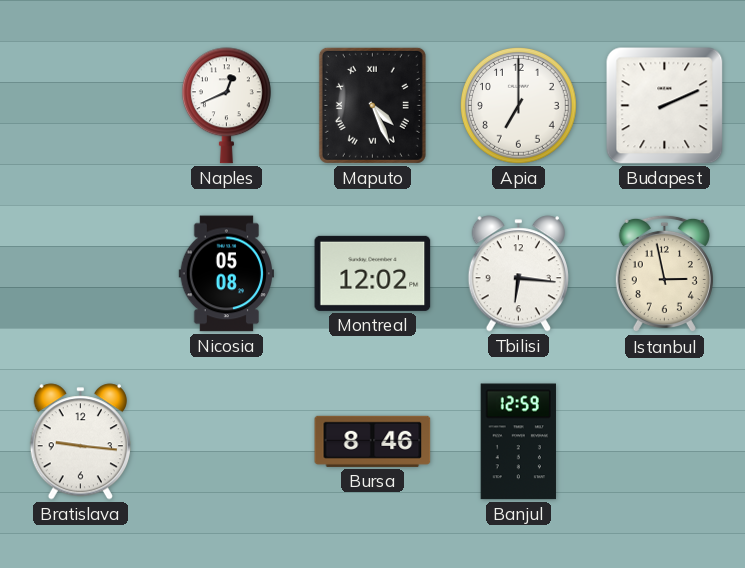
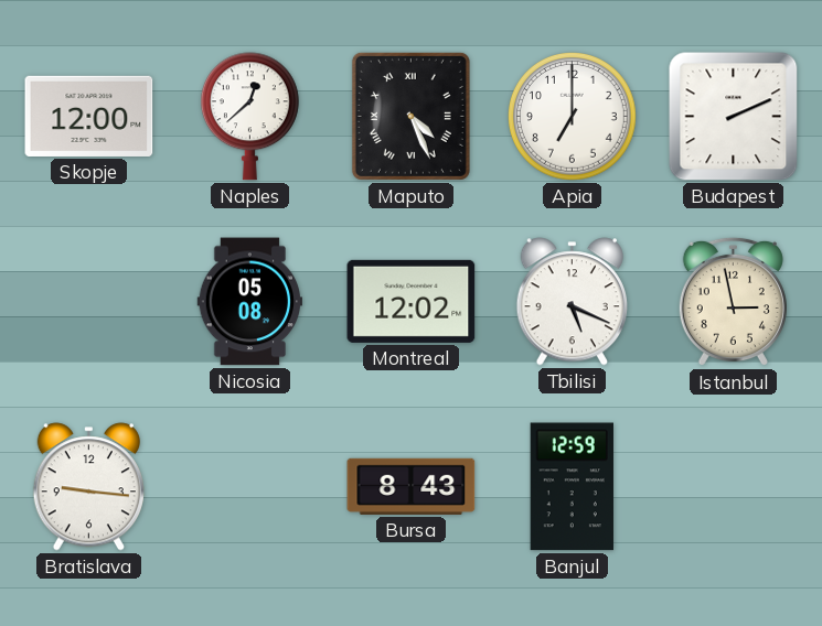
Skopje: none -> 12:00 (89, 116)
Naples: 12:41 -> 12:38 (249, 117)
Tbilisi: 6:16 -> 5:19 (572, 302)
Bursa: 8:46 -> 8:43 (412, 486)
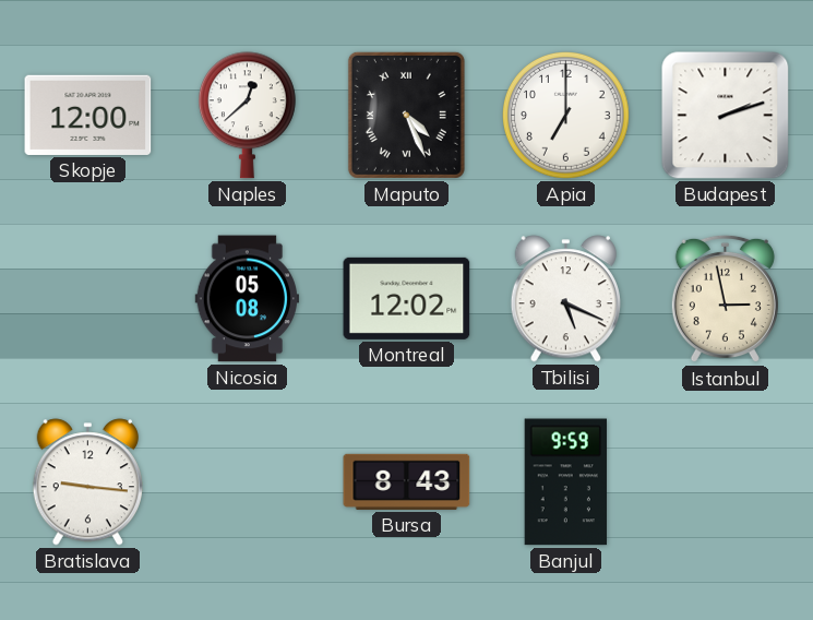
Budapest: 2:11 -> 2:12 (726, 116)
Banjul: 12:59 -> 9:59 (565, 482)
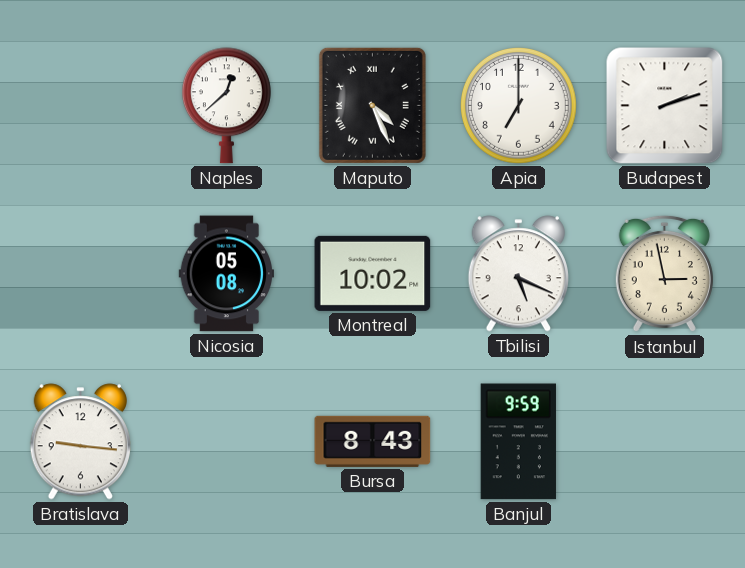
Skopje: 12:00 -> none (88, 115)
Montreal: 12:02 -> 10:02 (373, 273)
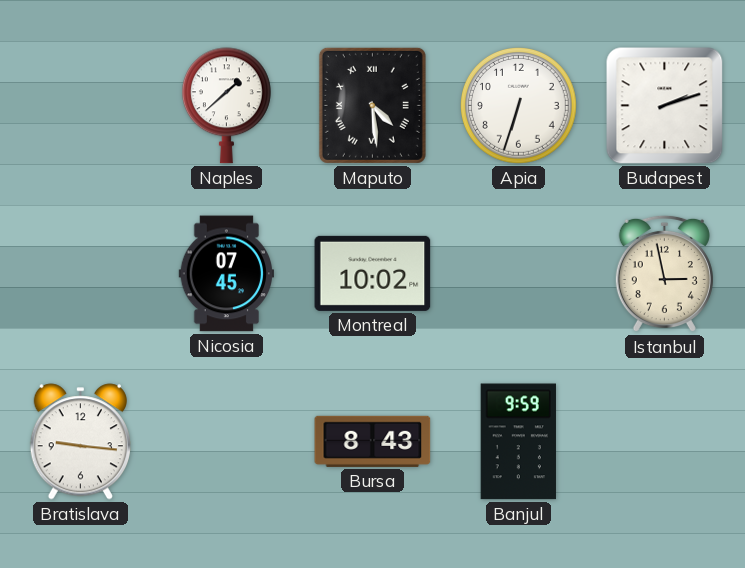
Naples: 12:38 -> 1:38 (226, 106)
Maputo: 4:26 -> 4:29 (372, 105)
Apia: 7:00 -> 6:33 (519, 106)
Nicosia: 05:08 -> 07:45 (226, 274)
Tbilisi: 5:19 -> none (518, 274)
